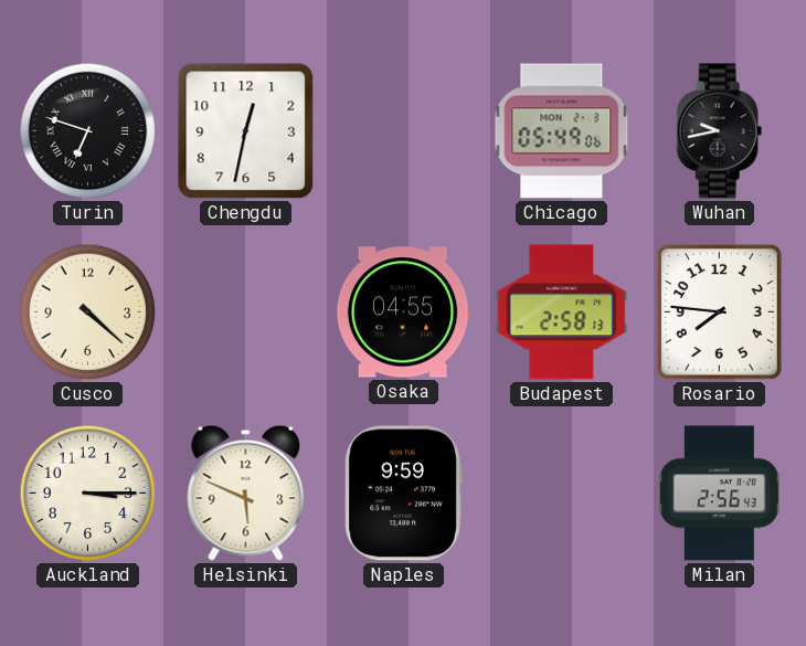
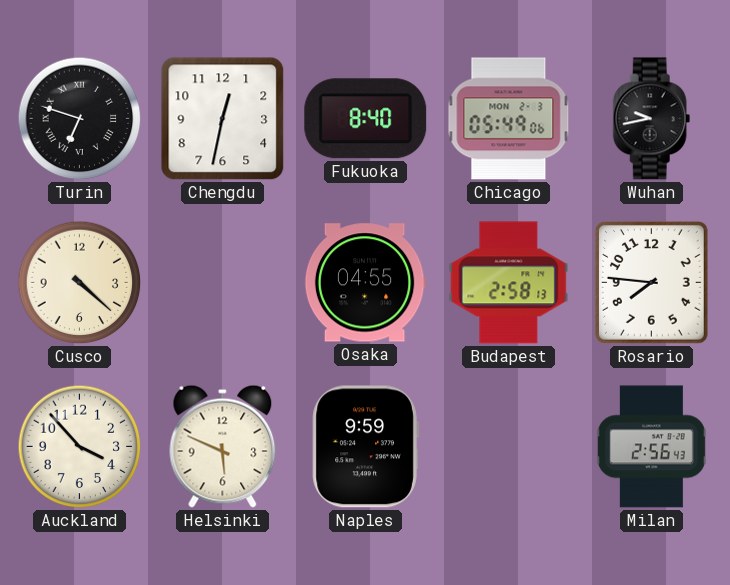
Fukuoka: none -> 8:40 (366, 119)
Auckland: 3:15 -> 3:53 (80, 447)
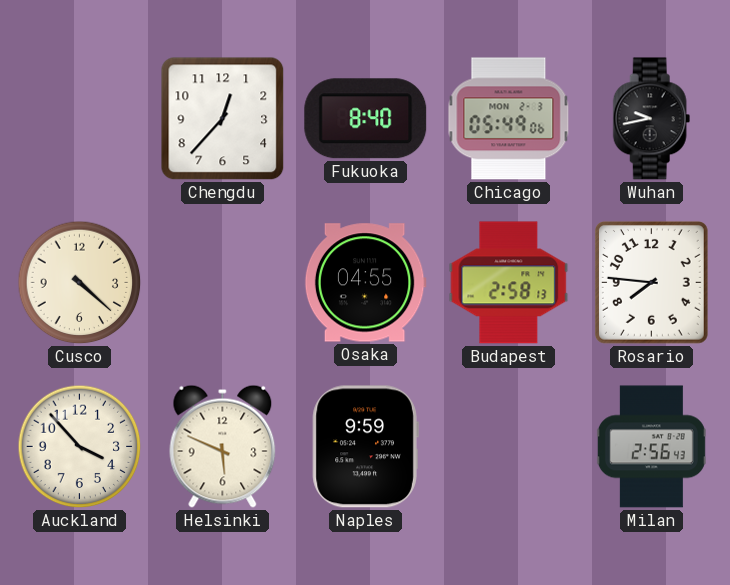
Turin: 6:48 -> none (80, 119)
Chengdu: 12:32 -> 12:37 (223, 119)
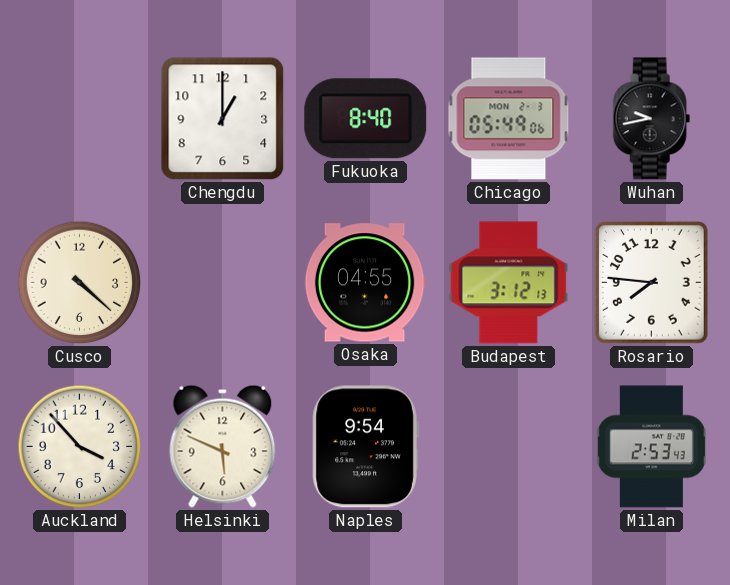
Chengdu: 12:37 -> 1:00 (223, 119)
Budapest: 2:58 -> 3:12 (509, 283)
Naples: 9:59 -> 9:54 (365, 447)
Milan: 2:56 -> 2:53 (651, 447)
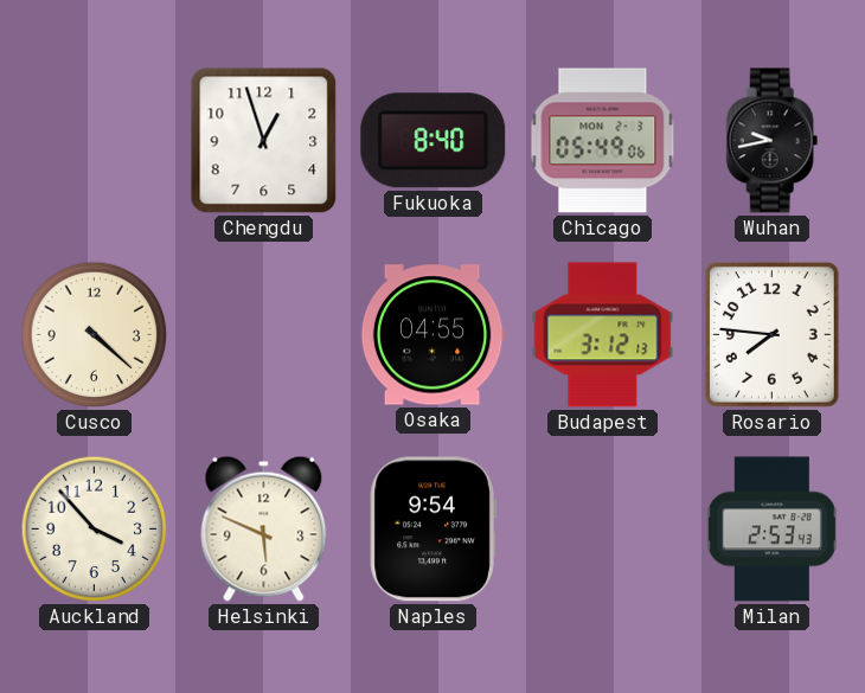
Chengdu: 1:00 -> 12:57 (264, 141)
